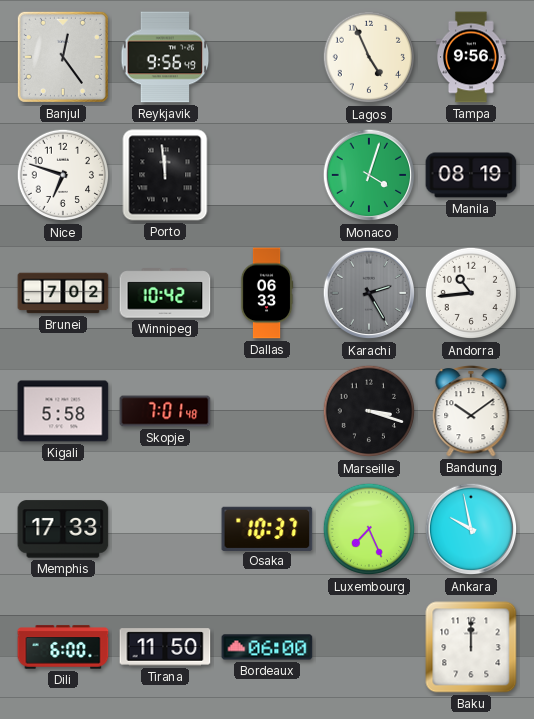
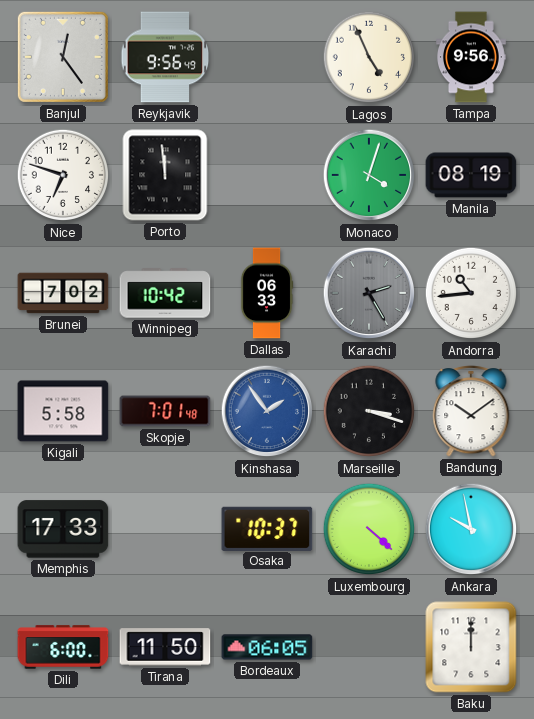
Kinshasa: none -> 1:54 (267, 411)
Luxembourg: 7:26 -> 4:22 (369, 529)
Bordeaux: 06:00 -> 06:05 (267, 647)
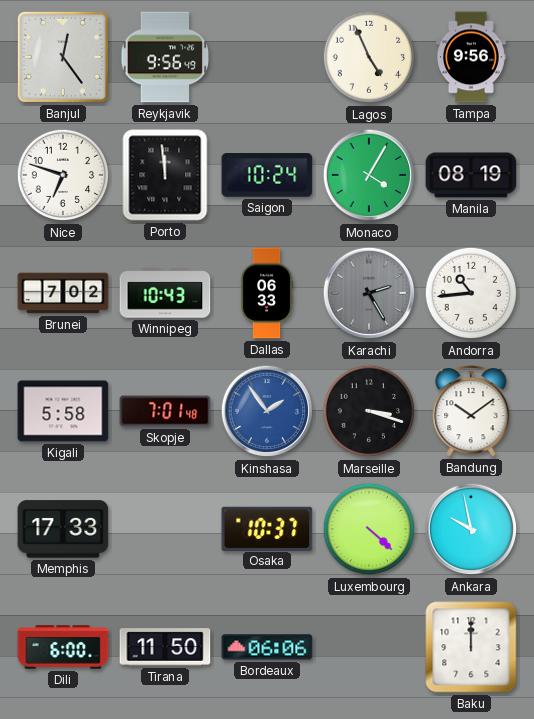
Saigon: none -> 10:24 (267, 175)
Monaco: 4:03 -> 4:05 (369, 175)
Winnipeg: 10:42 -> 10:43 (165, 293)
Bordeaux: 06:05 -> 06:06 (267, 647)
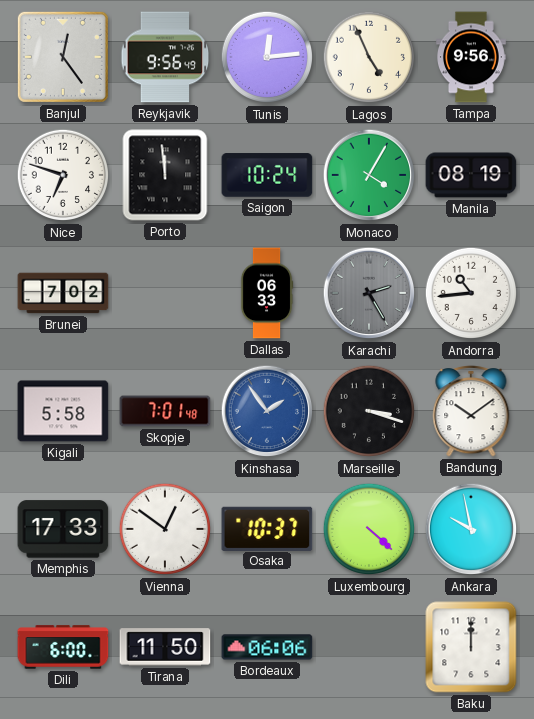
Tunis: none -> 12:14 (267, 57)
Winnipeg: 10:43 -> none (165, 293)
Vienna: none -> 12:51 (165, 529)
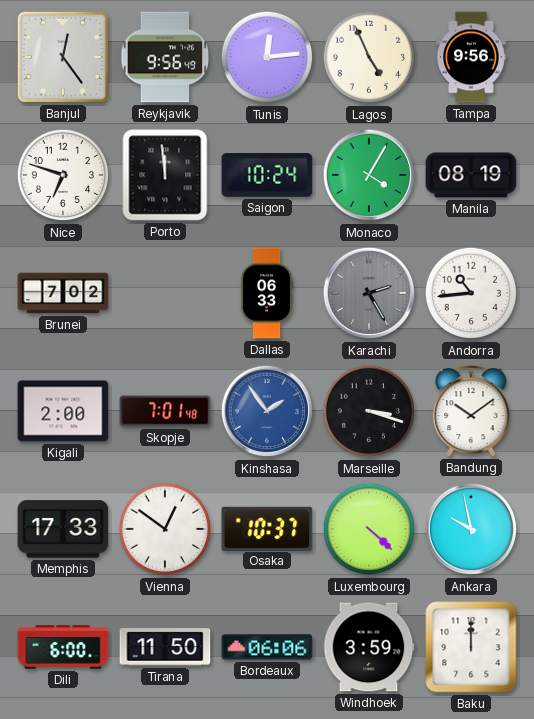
Kigali: 5:58 -> 2:00 (63, 411)
Windhoek: none -> 3:59 (369, 647)
